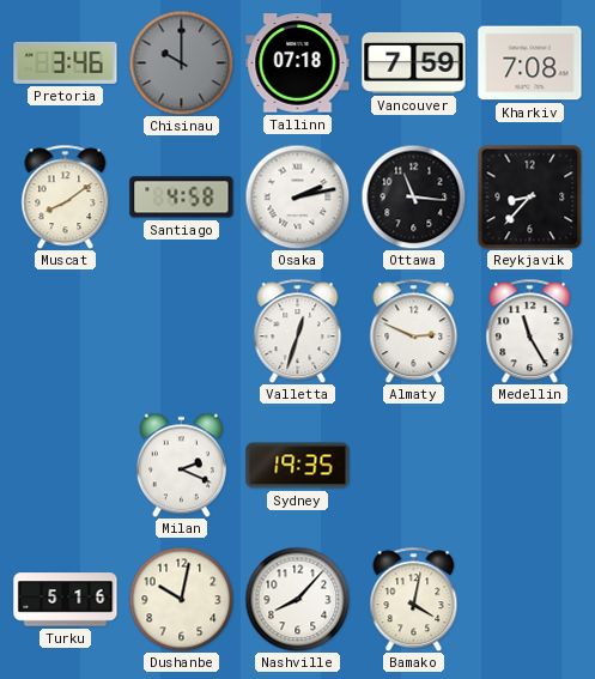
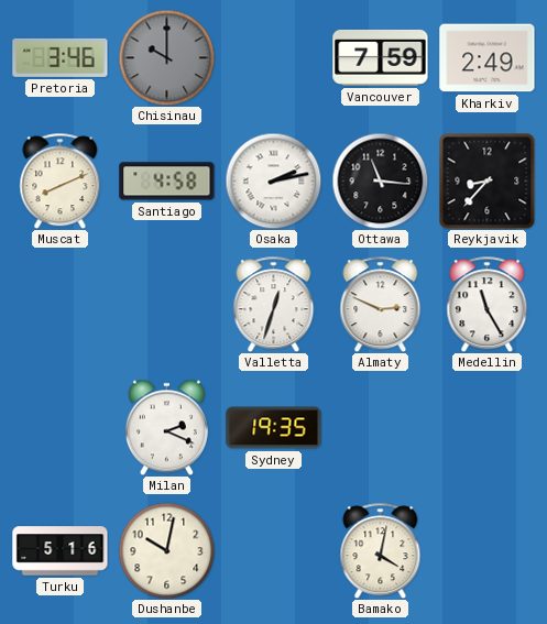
Tallinn: 07:18 -> none (298, 63)
Kharkiv: 7:08 -> 2:49 (488, 58)
Muscat: 8:09 -> 8:11 (61, 180)
Nashville: 8:07 -> none (297, 599)
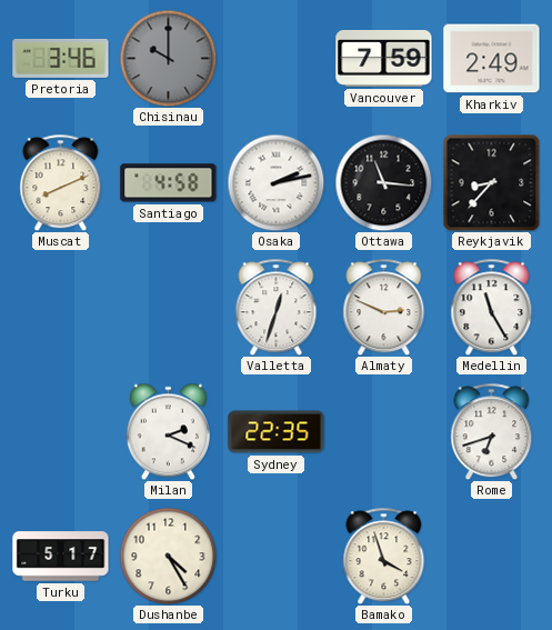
Sydney: 19:35 -> 22:35 (277, 432)
Rome: none -> 6:42 (492, 431)
Turku: 5:16 -> 5:17 (61, 557)
Dushanbe: 10:02 -> 4:25 (168, 556)
Bamako: 4:02 -> 3:57 (384, 556)
